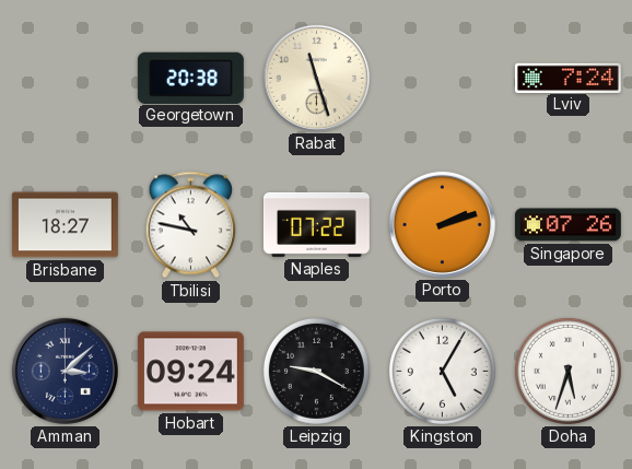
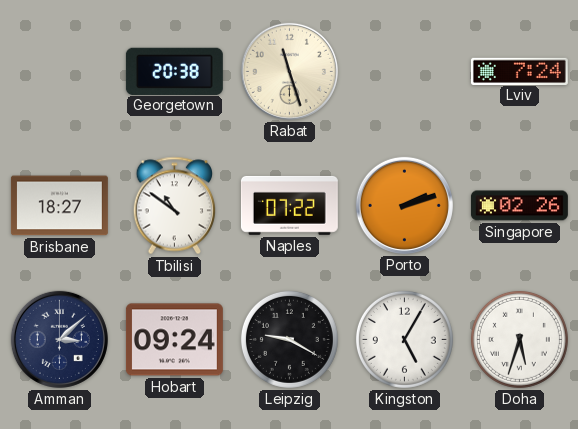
Tbilisi: 10:47 -> 10:51 (175, 206)
Singapore: 07:26 -> 02:26 (519, 206)
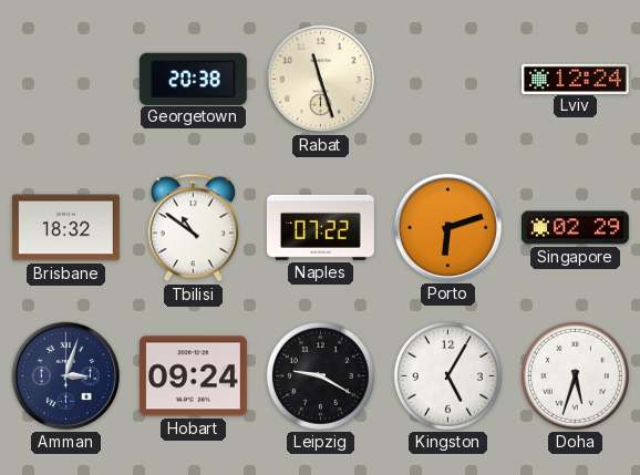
Lviv: 7:24 -> 12:24 (575, 79)
Brisbane: 18:27 -> 18:32 (65, 228)
Porto: 2:12 -> 6:12 (447, 227)
Singapore: 02:26 -> 02:29 (575, 228)
Amman: 3:08 -> 3:03 (65, 375)
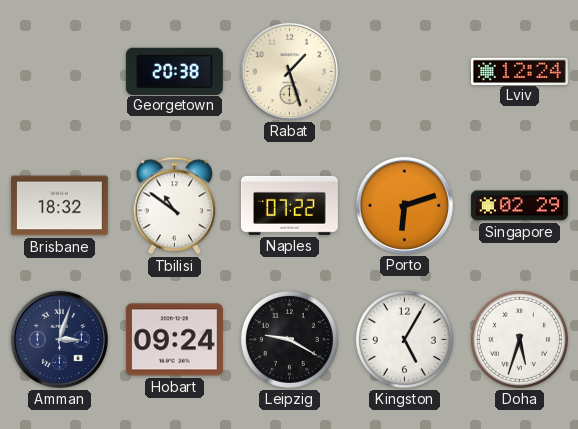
Rabat: 11:27 -> 1:27 (289, 71)
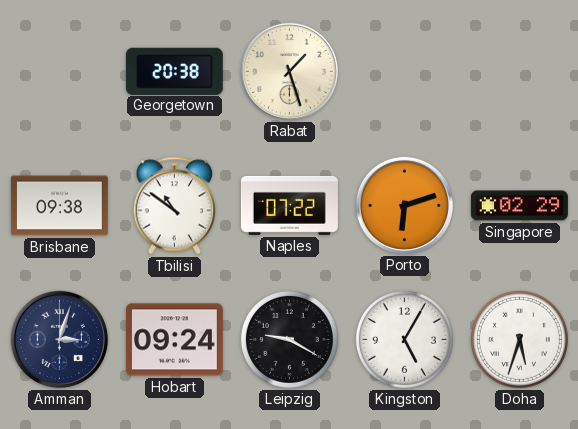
Lviv: 12:24 -> none (519, 71)
Brisbane: 18:32 -> 09:38 (59, 206)
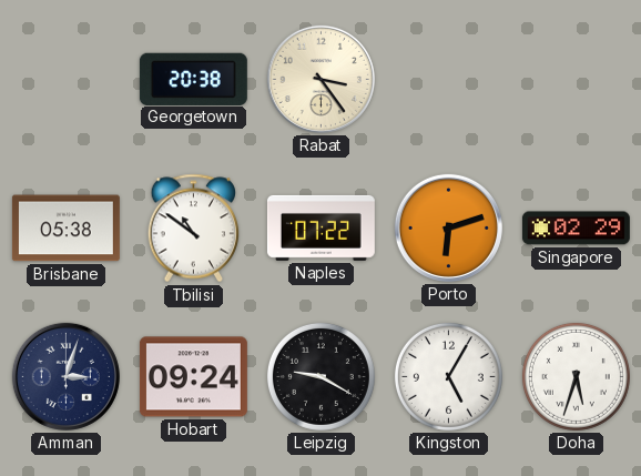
Rabat: 1:27 -> 3:24 (320, 79)
Brisbane: 09:38 -> 05:38 (65, 229)
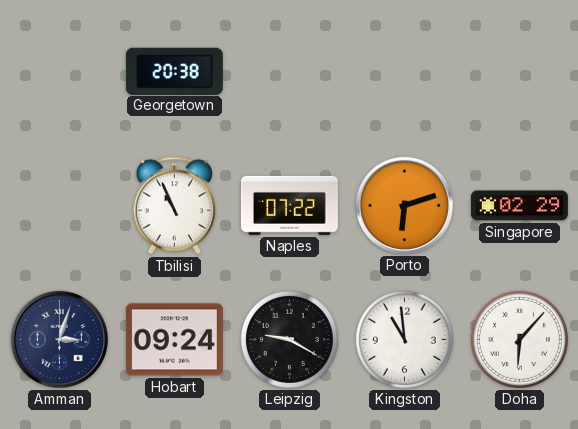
Rabat: 3:24 -> none (320, 79)
Brisbane: 05:38 -> none (65, 229)
Tbilisi: 10:51 -> 10:56 (175, 206)
Kingston: 5:05 -> 10:59 (404, 339)
Doha: 5:33 -> 6:07 (519, 339)
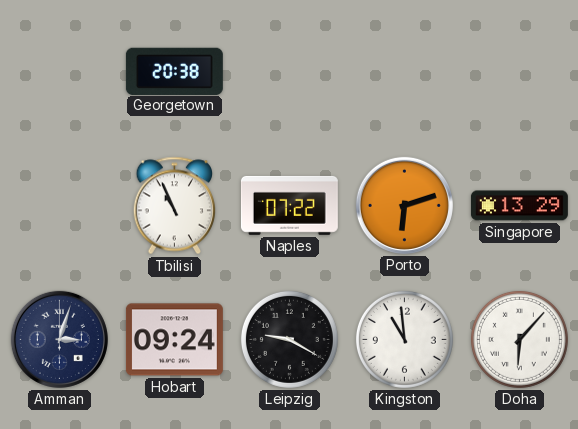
Singapore: 02:29 -> 13:29 (519, 206)
